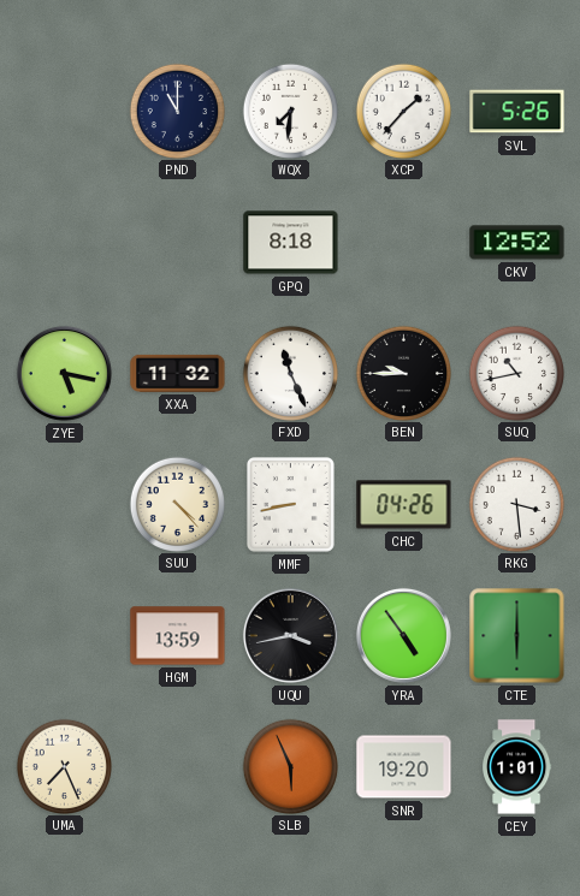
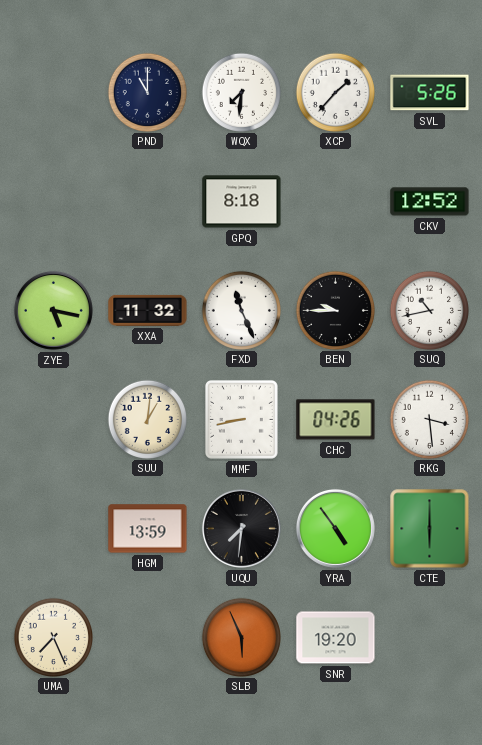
SUU: 4:23 -> 1:01 (147, 419)
UQU: 3:43 -> 7:31 (241, 528)
CEY: 1:01 -> none (517, 767)
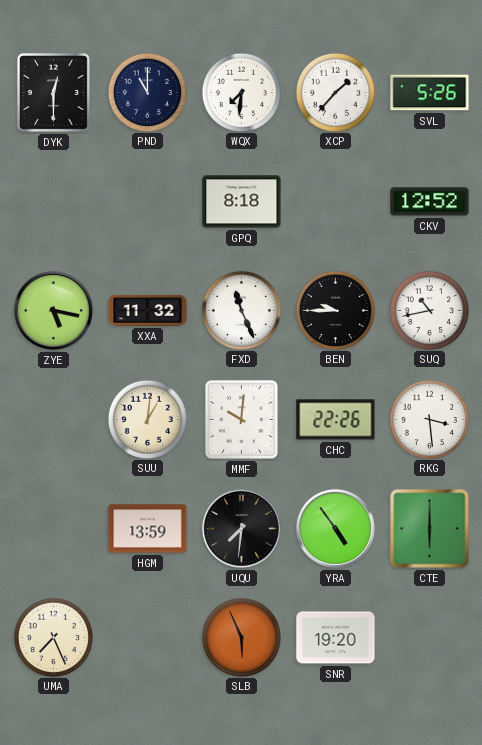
DYK: none -> 12:30 (53, 92)
MMF: 8:43 -> 10:01 (241, 419)
CHC: 04:26 -> 22:26 (336, 420)
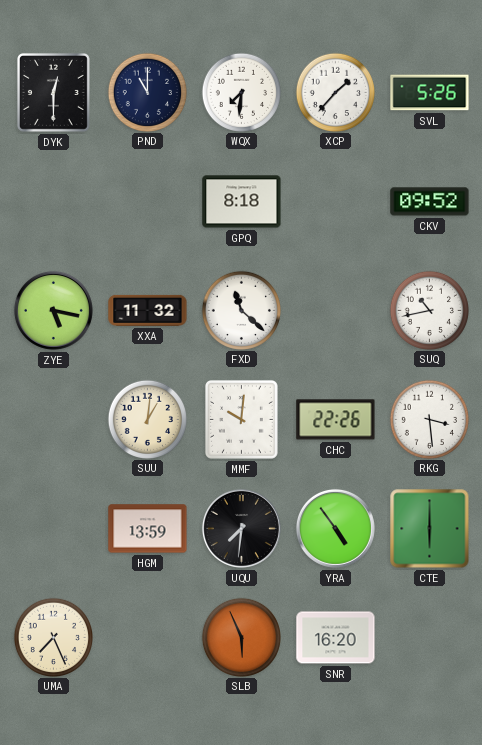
CKV: 12:52 -> 09:52 (430, 202)
FXD: 11:26 -> 11:22 (241, 310)
BEN: 9:45 -> none (335, 310)
SNR: 19:20 -> 16:20 (336, 638)
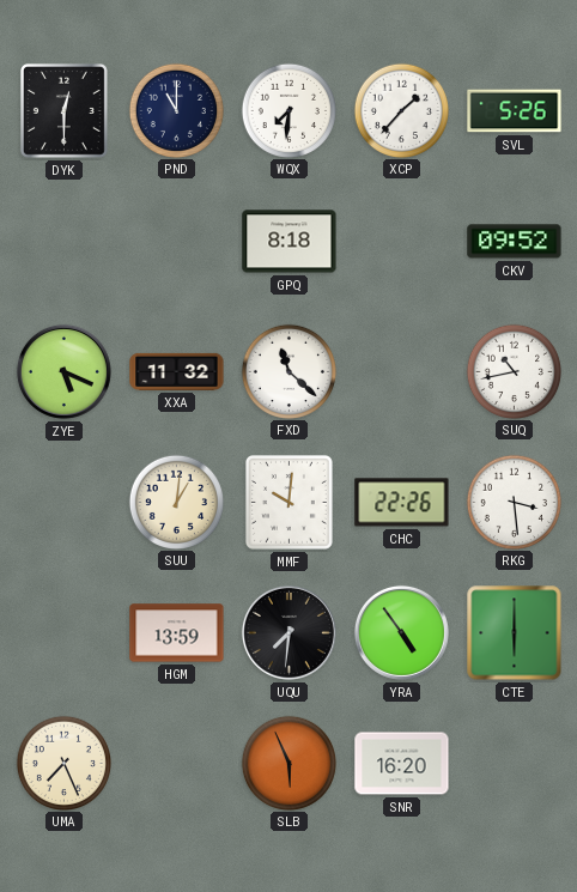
ZYE: 5:17 -> 5:19 (63, 371)
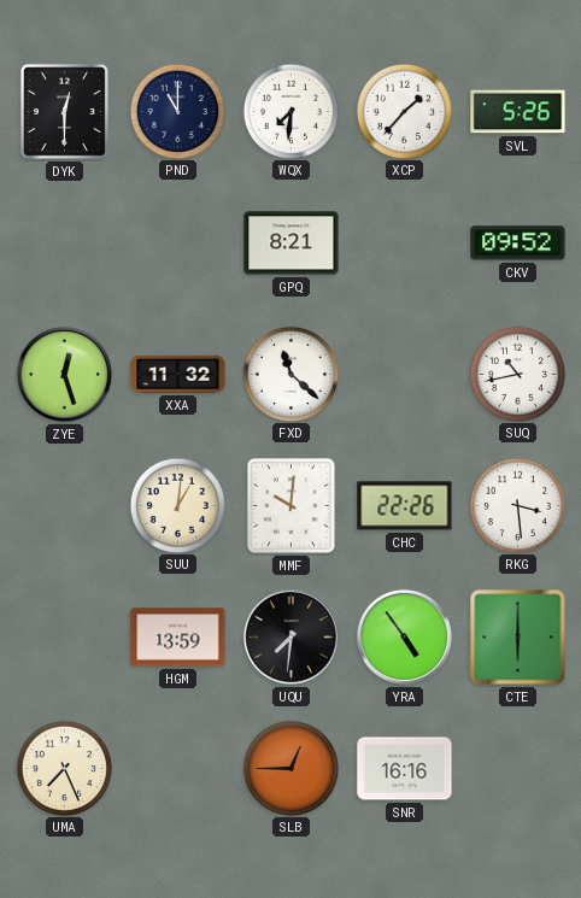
GPQ: 8:18 -> 8:21 (292, 243)
ZYE: 5:19 -> 12:27 (64, 374)
SLB: 5:56 -> 12:45 (290, 768)
SNR: 16:20 -> 16:16 (405, 769)
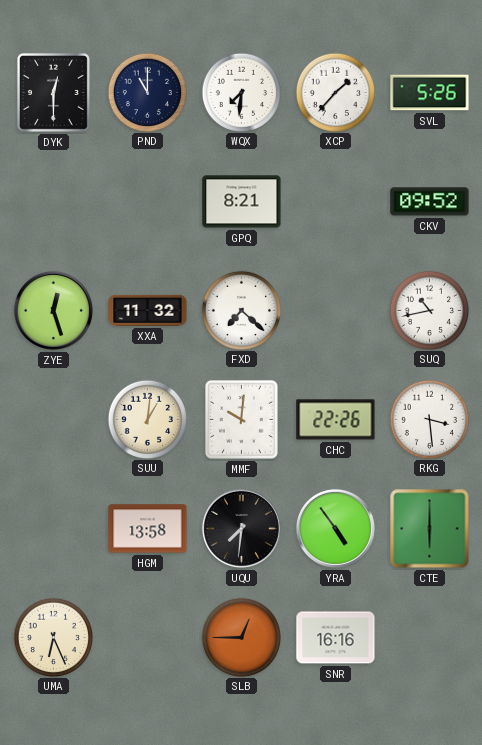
FXD: 11:22 -> 7:22 (241, 310)
HGM: 13:59 -> 13:58 (148, 529)
UMA: 7:26 -> 6:26 (53, 637)
